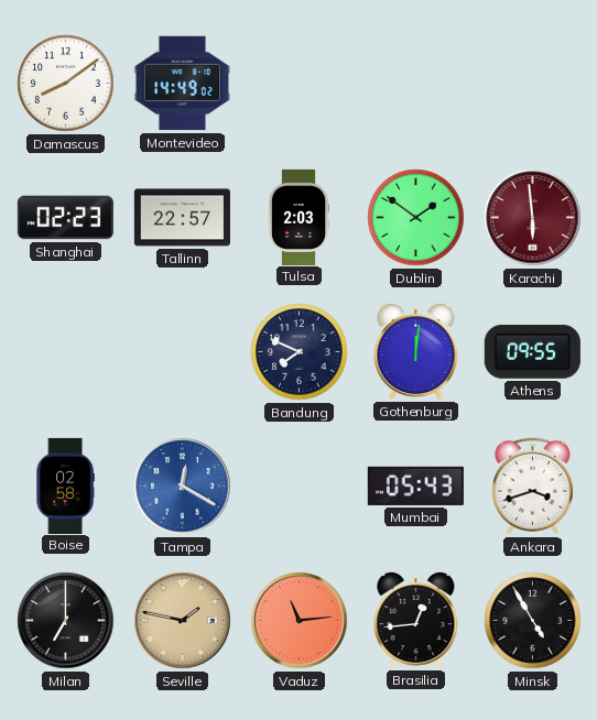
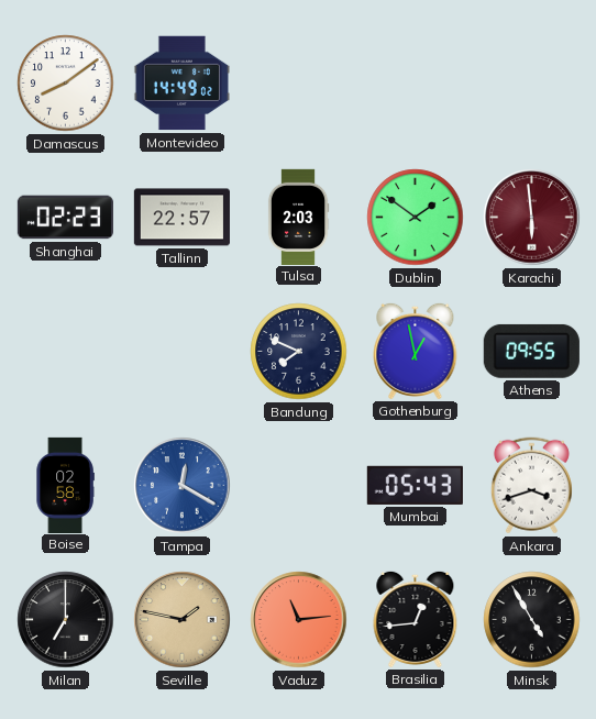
Gothenburg: 12:01 -> 12:58 (416, 351)
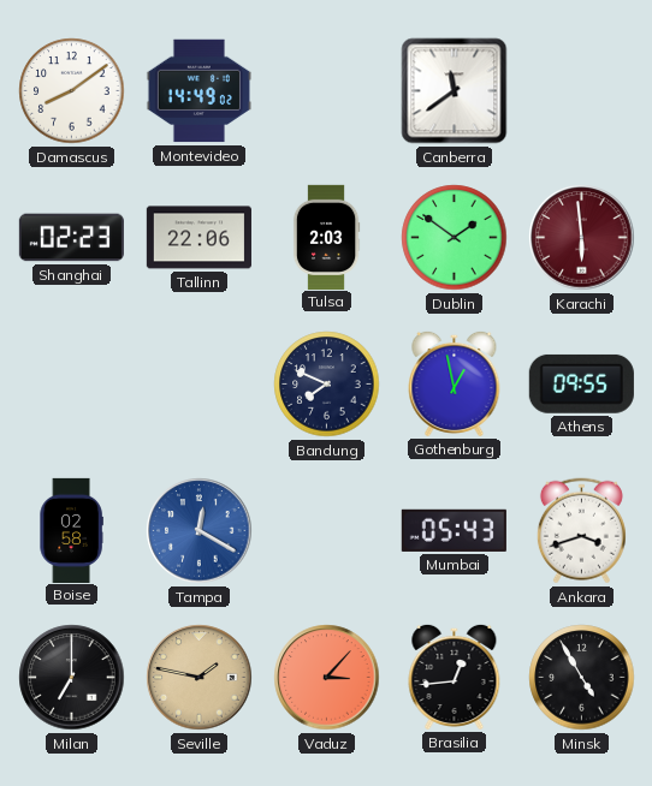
Canberra: none -> 11:39 (455, 91)
Tallinn: 22:57 -> 22:06 (198, 238)
Vaduz: 11:14 -> 3:07 (327, 678)
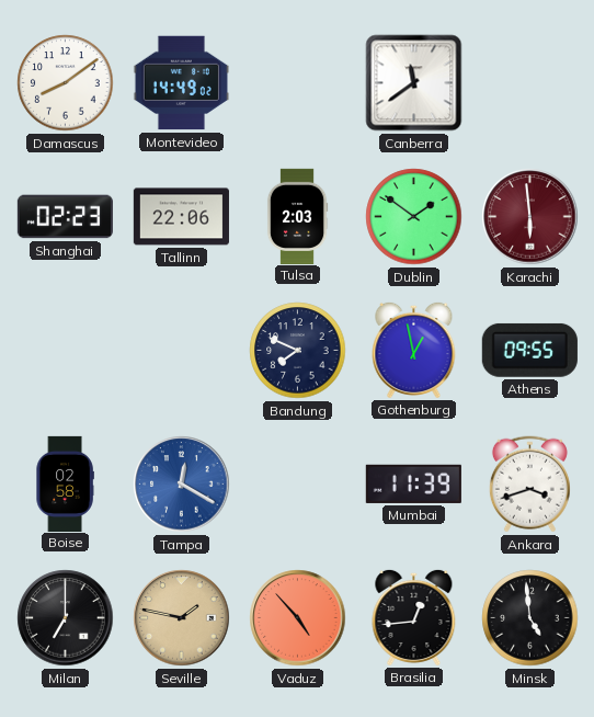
Mumbai: 05:43 -> 11:39 (413, 483)
Vaduz: 3:07 -> 4:53 (298, 618)
Minsk: 4:55 -> 4:59 (530, 618)
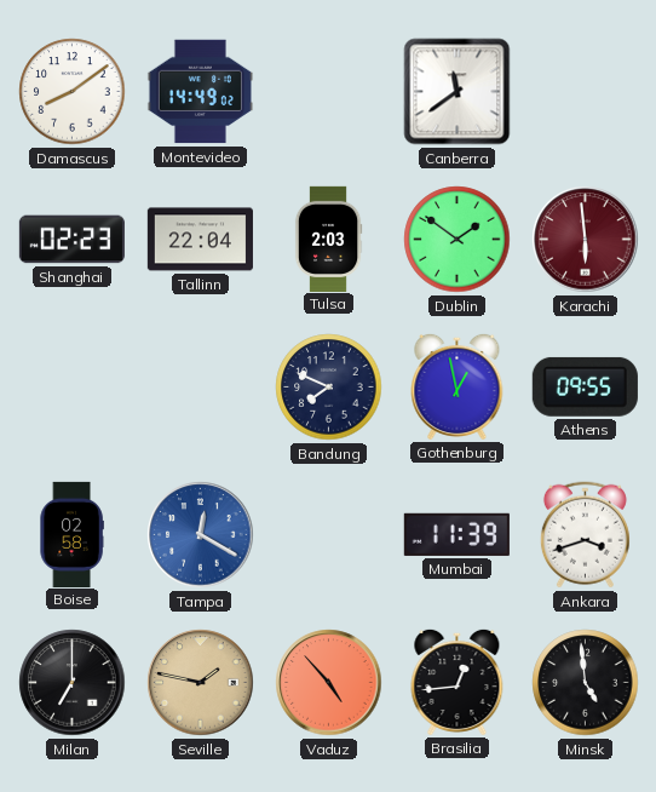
Tallinn: 22:06 -> 22:04 (200, 240)
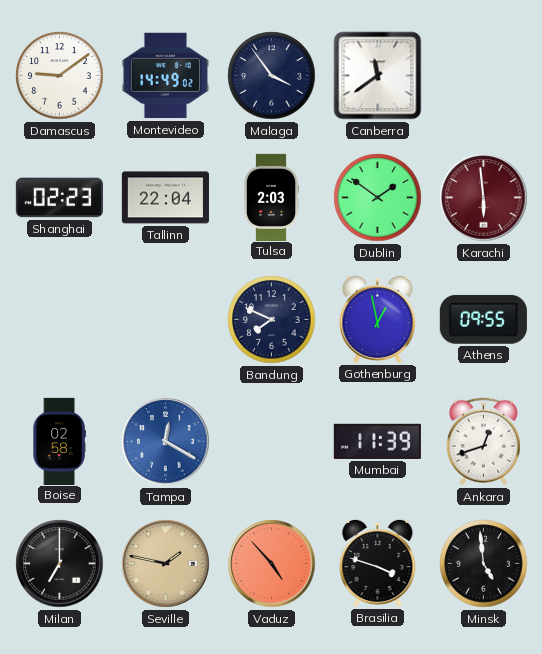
Damascus: 8:09 -> 9:09 (60, 76)
Malaga: none -> 3:54 (272, 76)
Ankara: 3:42 -> 12:42 (483, 442)
Brasilia: 12:44 -> 3:48 (378, 563)
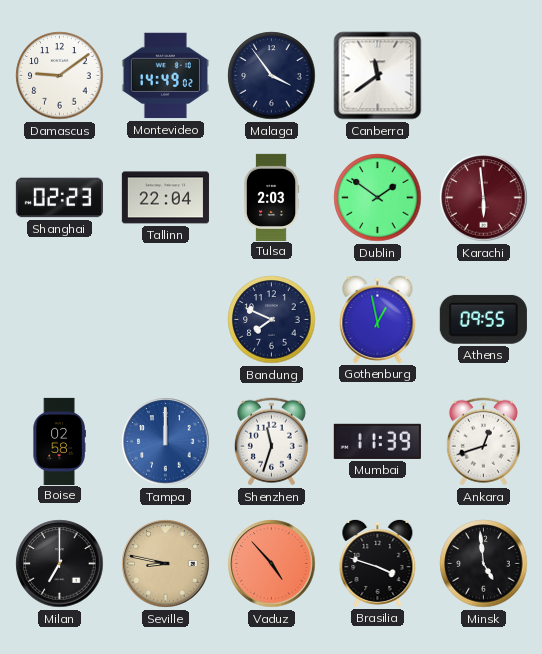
Tampa: 12:20 -> 12:00 (166, 442)
Shenzhen: none -> 11:33 (271, 442)
Seville: 1:47 -> 8:47 (166, 564)
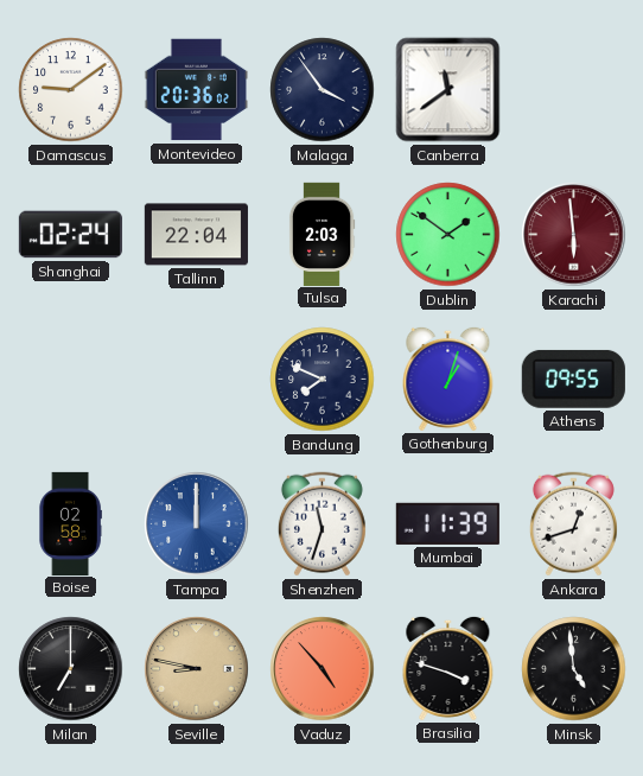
Montevideo: 14:49 -> 20:36 (196, 90)
Shanghai: 02:23 -> 02:24 (70, 235)
Gothenburg: 12:58 -> 1:03 (448, 379)
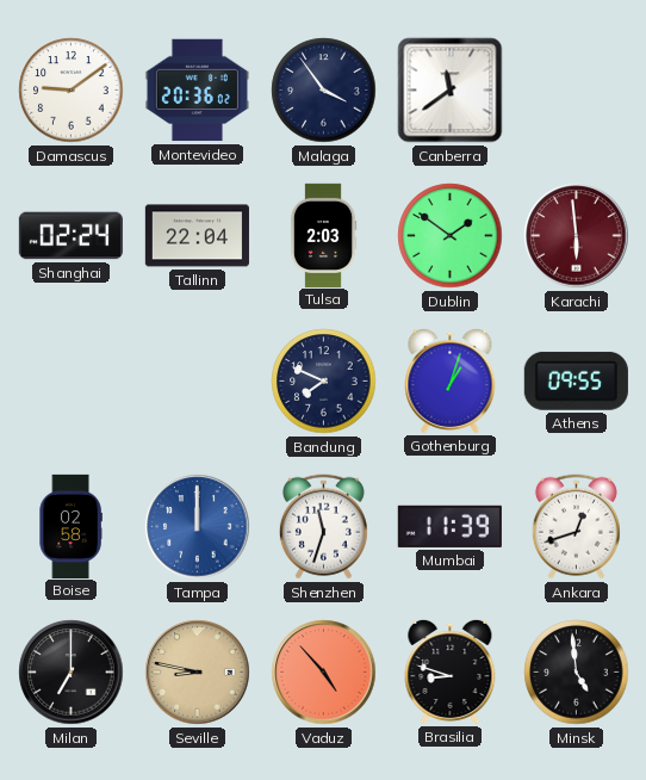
Brasilia: 3:48 -> 8:48 (451, 671)
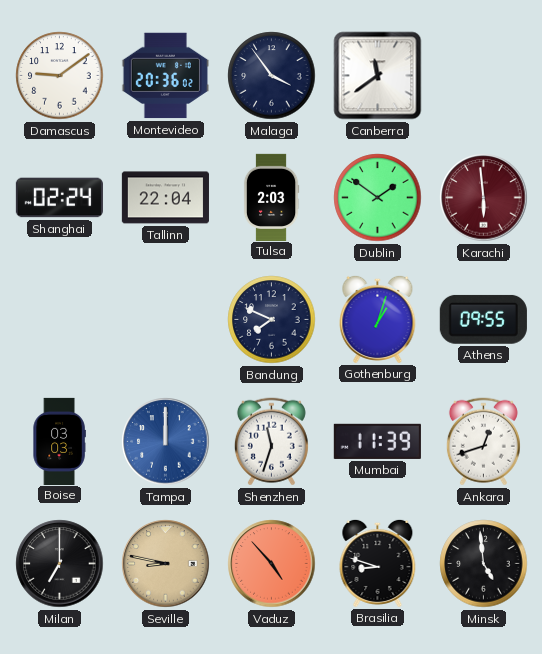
Boise: 02:58 -> 03:03 (59, 441)
